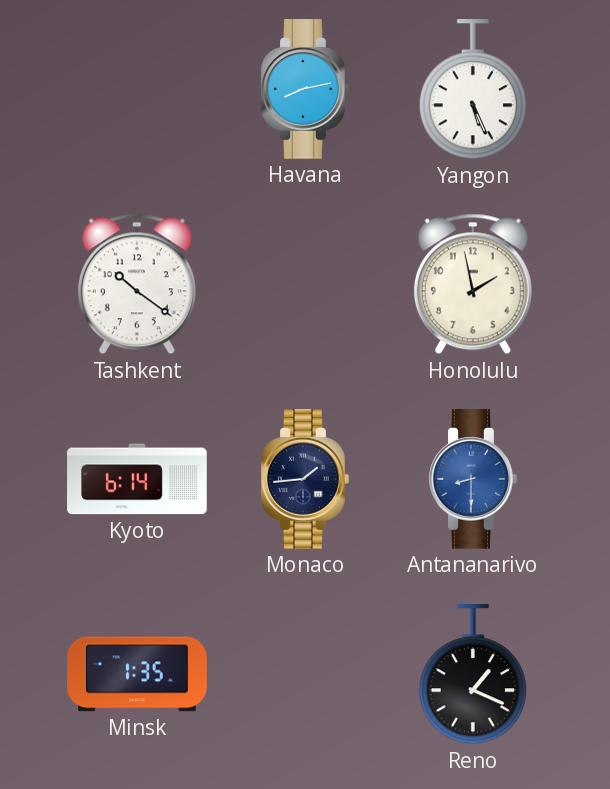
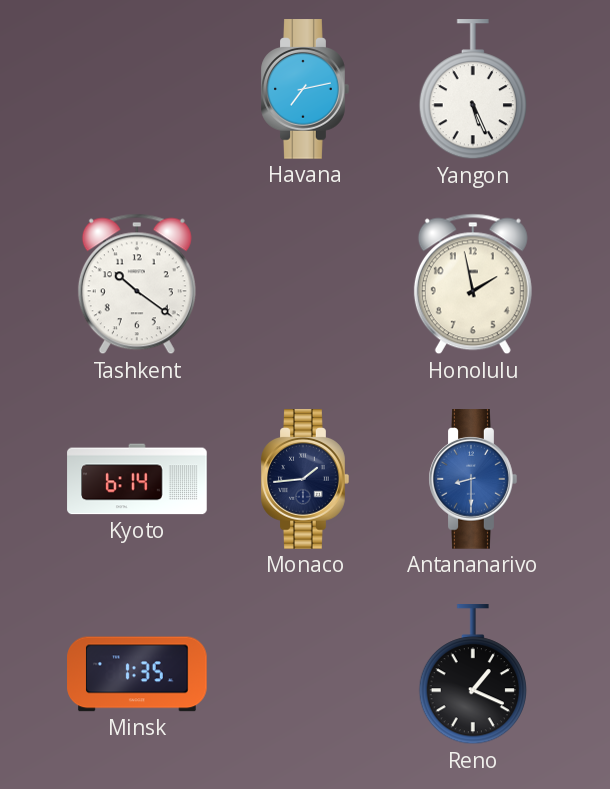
Havana: 8:13 -> 7:13 (305, 89)
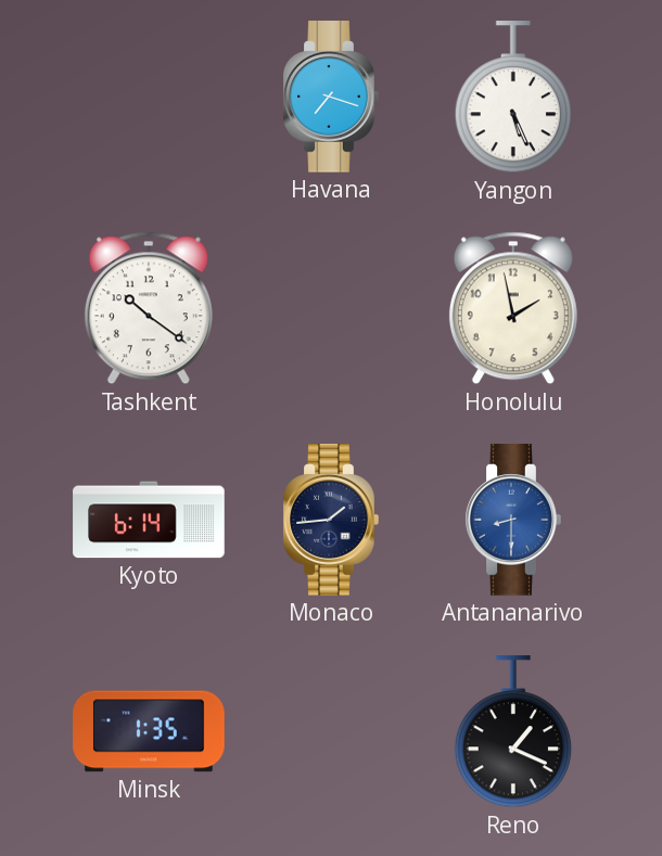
Havana: 7:13 -> 7:18 (331, 97)
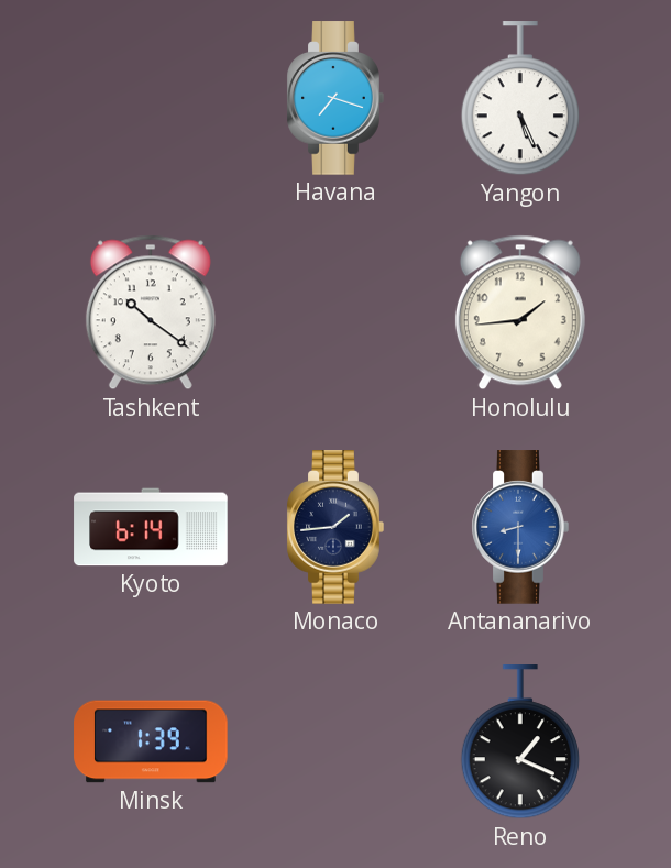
Honolulu: 1:58 -> 1:44 (520, 312)
Minsk: 1:35 -> 1:39 (151, 741)
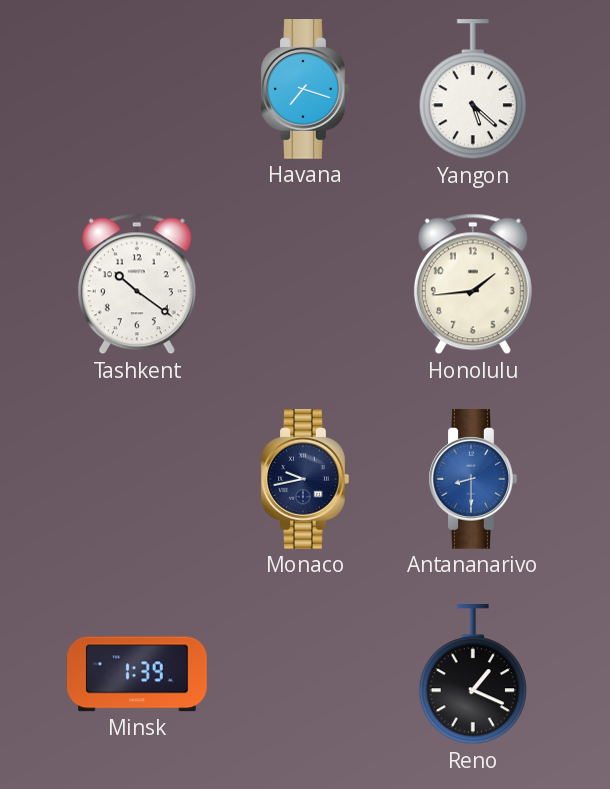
Yangon: 5:26 -> 5:22 (473, 90)
Kyoto: 6:14 -> none (151, 527)
Monaco: 1:44 -> 9:43 (305, 479)
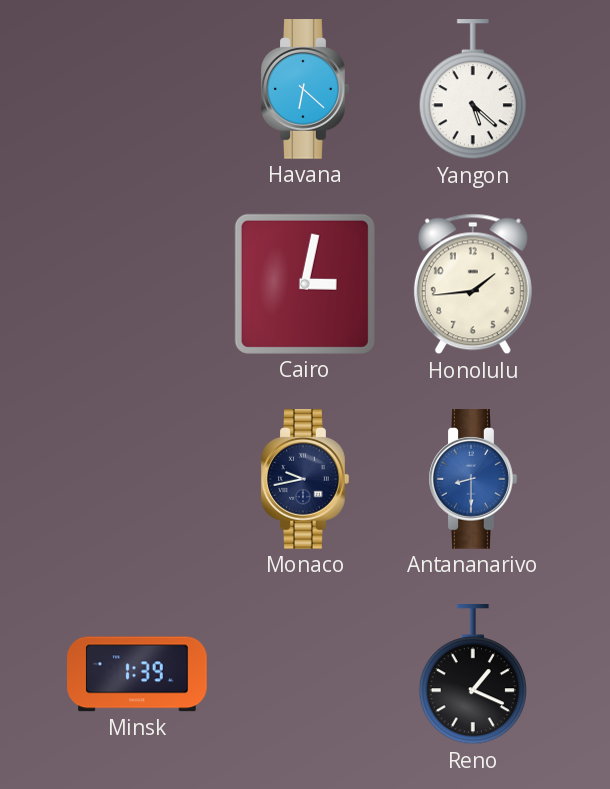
Havana: 7:18 -> 6:22 (305, 89)
Tashkent: 10:21 -> none (137, 284)
Cairo: none -> 3:02 (305, 284)
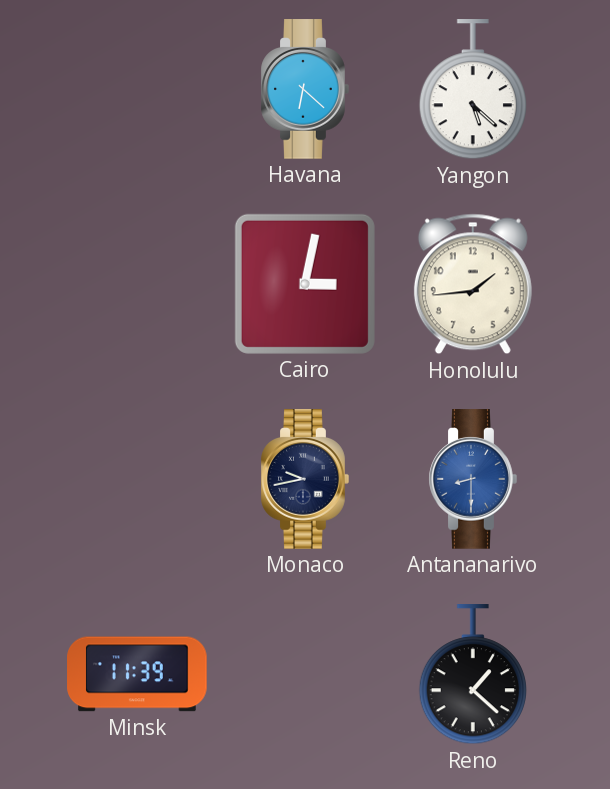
Minsk: 1:39 -> 11:39 (137, 674)
Reno: 1:19 -> 1:22 (473, 675)
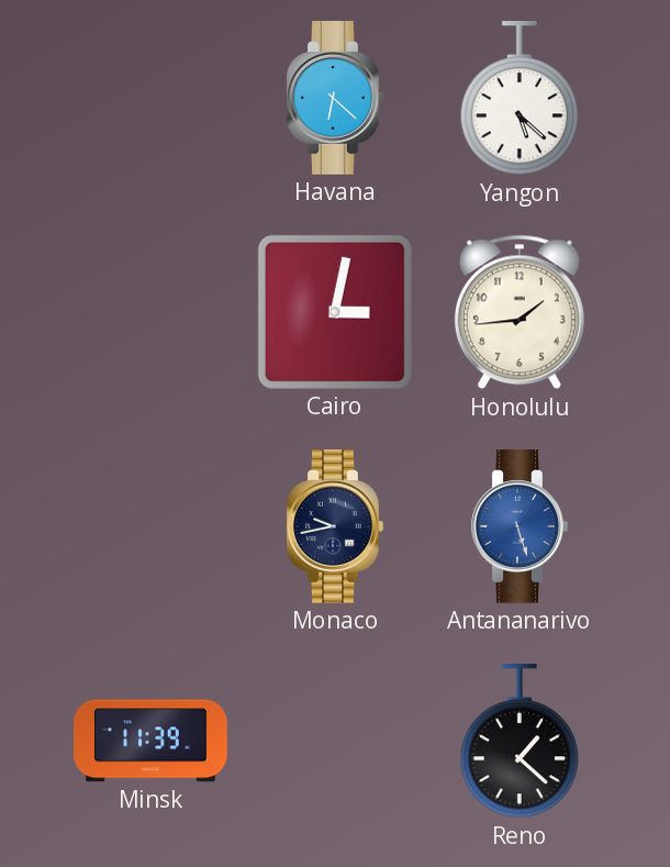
Antananarivo: 8:30 -> 5:27 (520, 526)
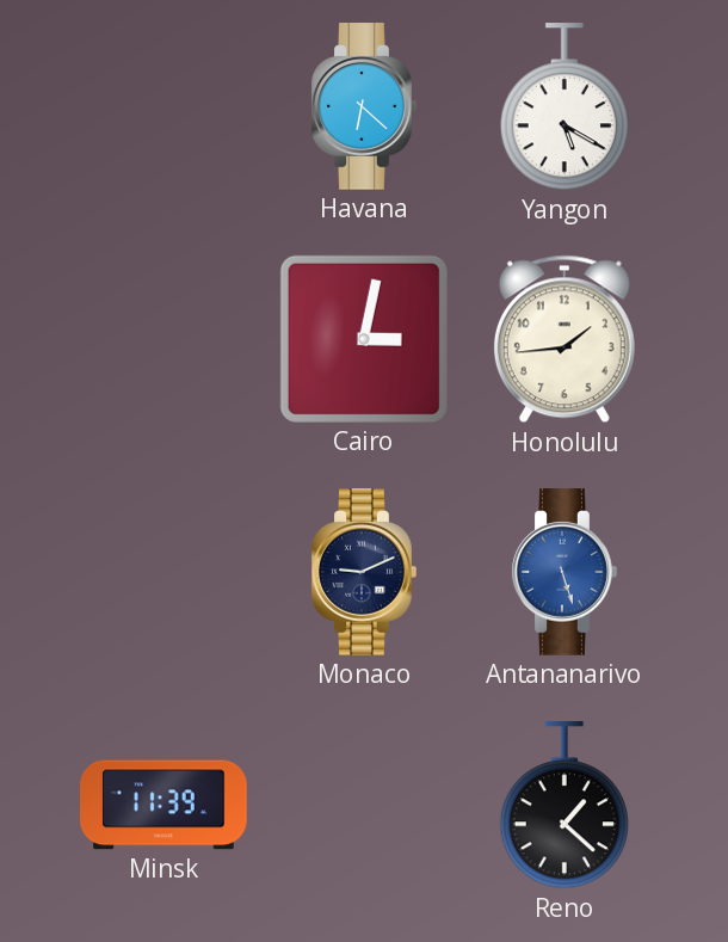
Yangon: 5:22 -> 5:20 (564, 107)
Monaco: 9:43 -> 9:11 (364, 572)
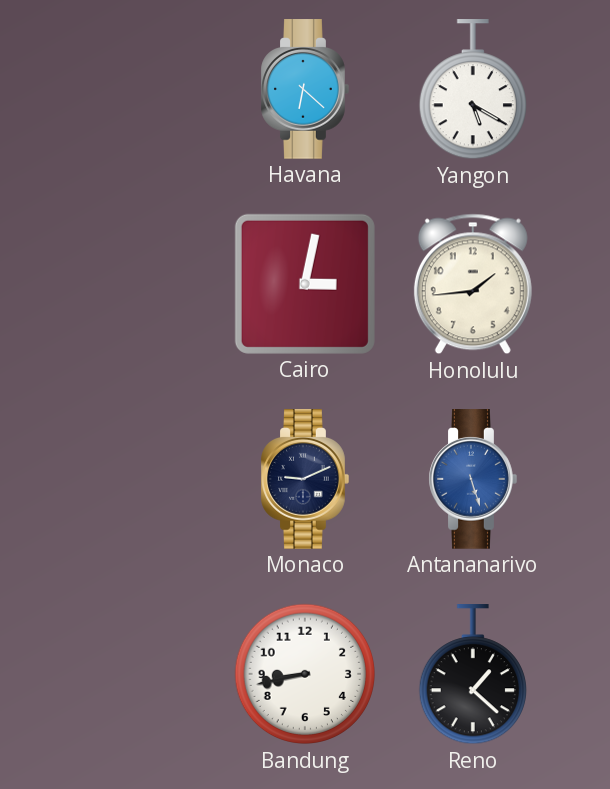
Minsk: 11:39 -> none (164, 805)
Bandung: none -> 8:43 (305, 674)
